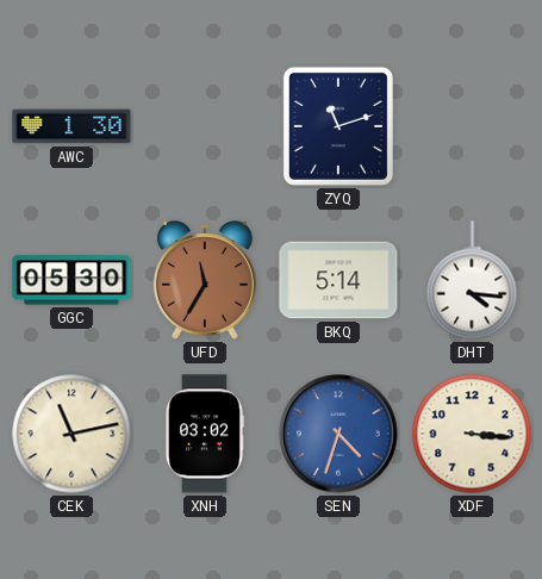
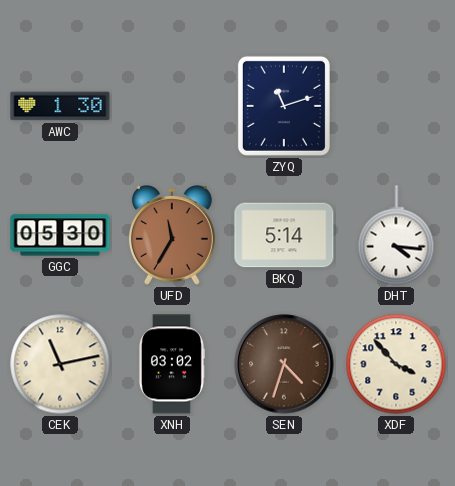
SEN dial: blue -> brown (284, 364)
XDF: 3:16 -> 3:53 (396, 364)
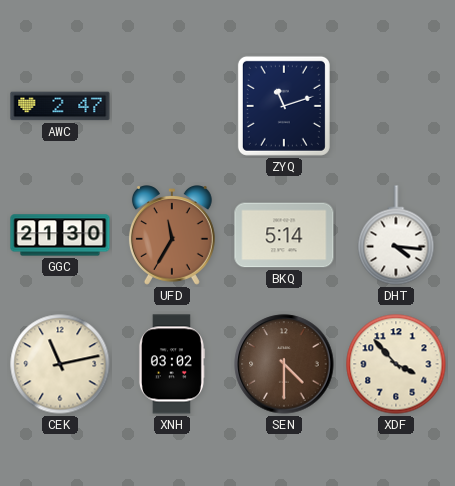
AWC: 1:30 -> 2:47 (60, 106)
GGC: 05:30 -> 21:30 (60, 235)
SEN: 4:33 -> 4:30 (284, 364)
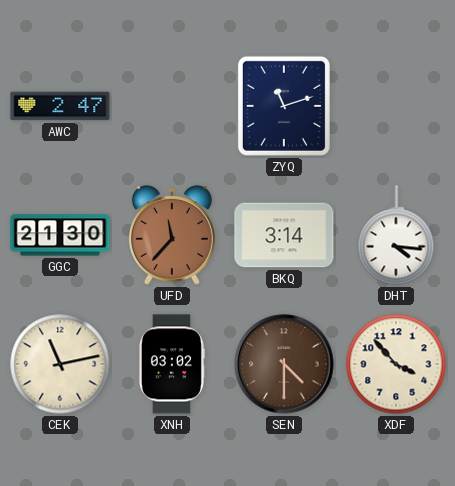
UFD: 11:35 -> 11:37 (172, 235)
BKQ: 5:14 -> 3:14 (284, 235)
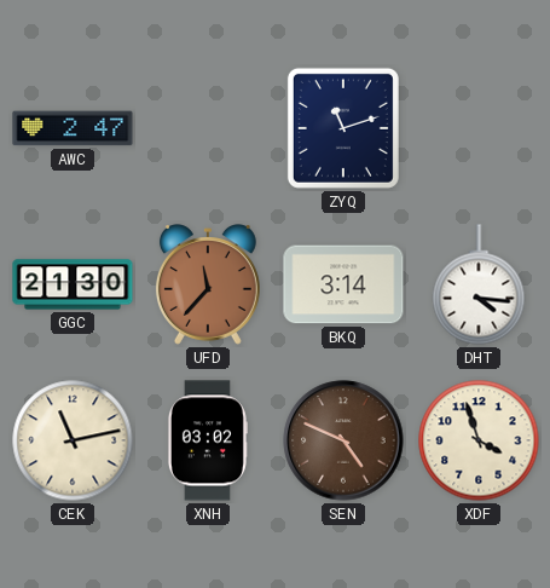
SEN: 4:30 -> 4:49 (343, 440)
XDF: 3:53 -> 3:57 (479, 440)
